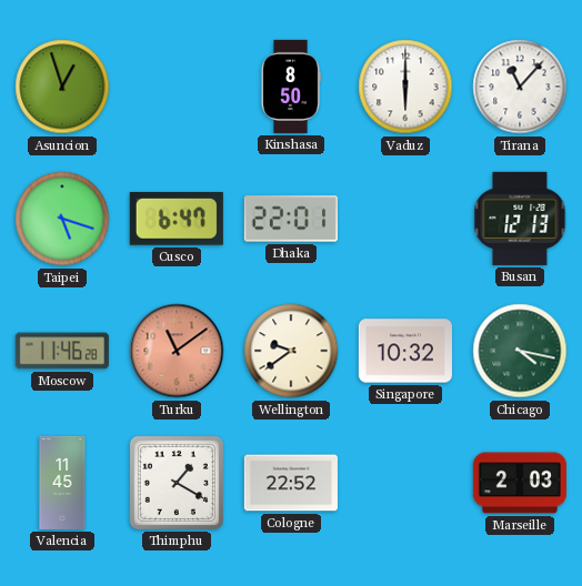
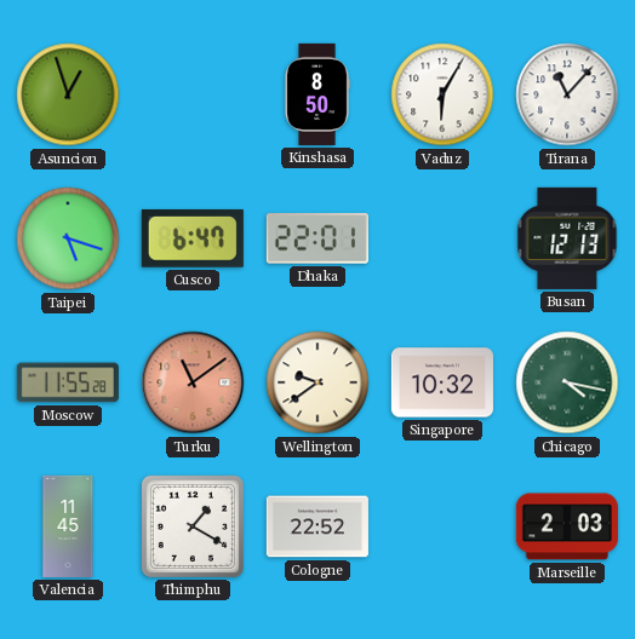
Vaduz: 6:00 -> 6:05 (442, 94)
Moscow: 11:46 -> 11:55 (68, 382)
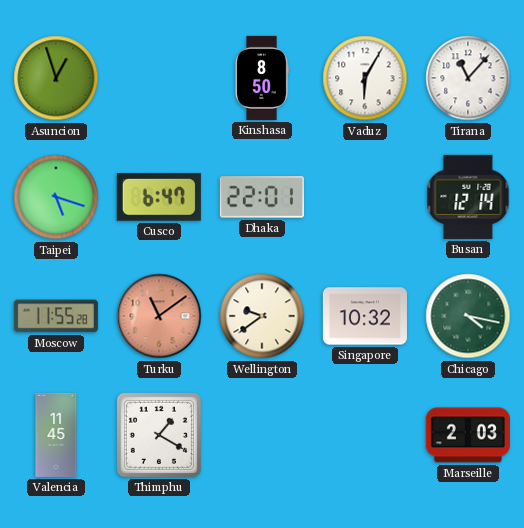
Busan: 12:13 -> 12:14 (468, 197)
Cologne: 22:52 -> none (317, 526)
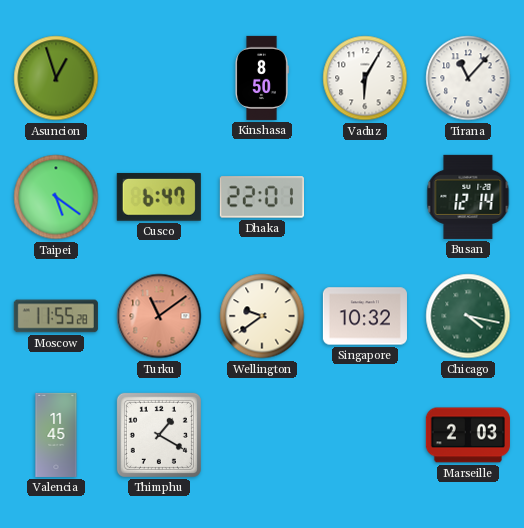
Taipei: 5:18 -> 5:21 (56, 197)
